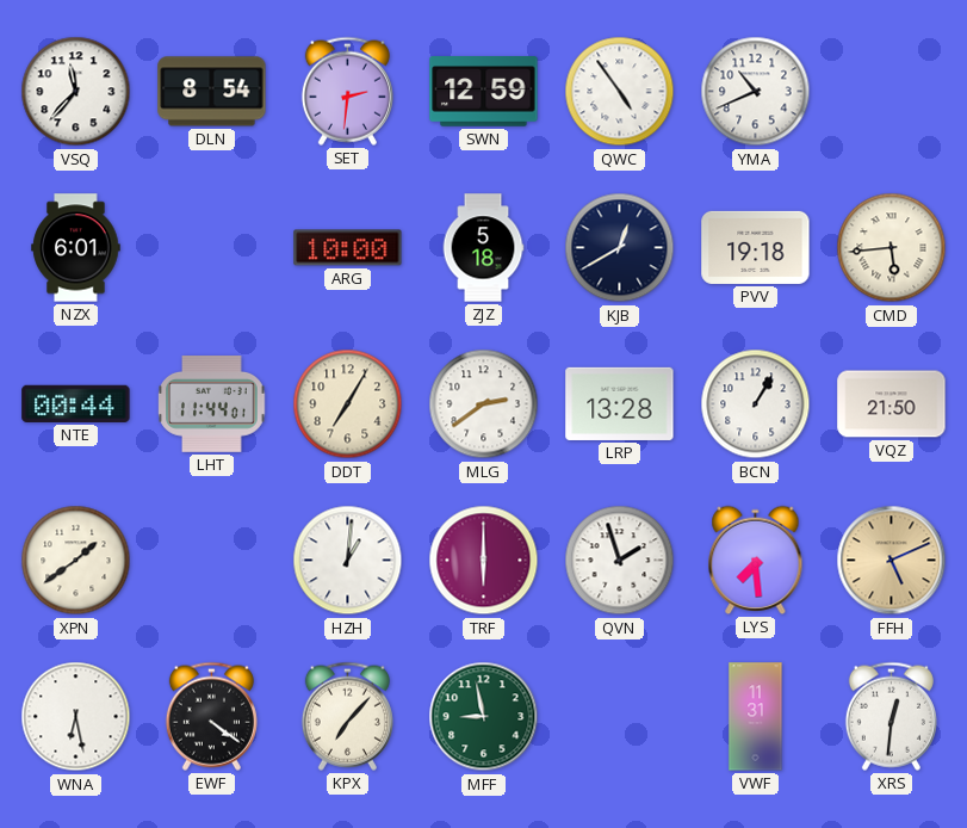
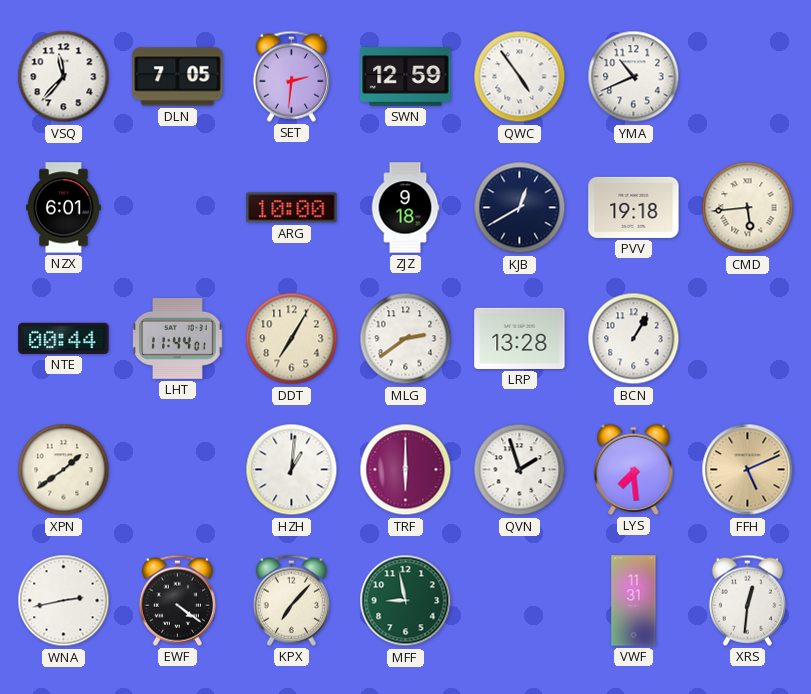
DLN: 8:54 -> 7:05 (178, 77)
ZJZ: 5:18 -> 9:18 (405, 208)
VQZ: 21:50 -> none (892, 404)
WNA: 6:28 -> 2:43 (64, 601)
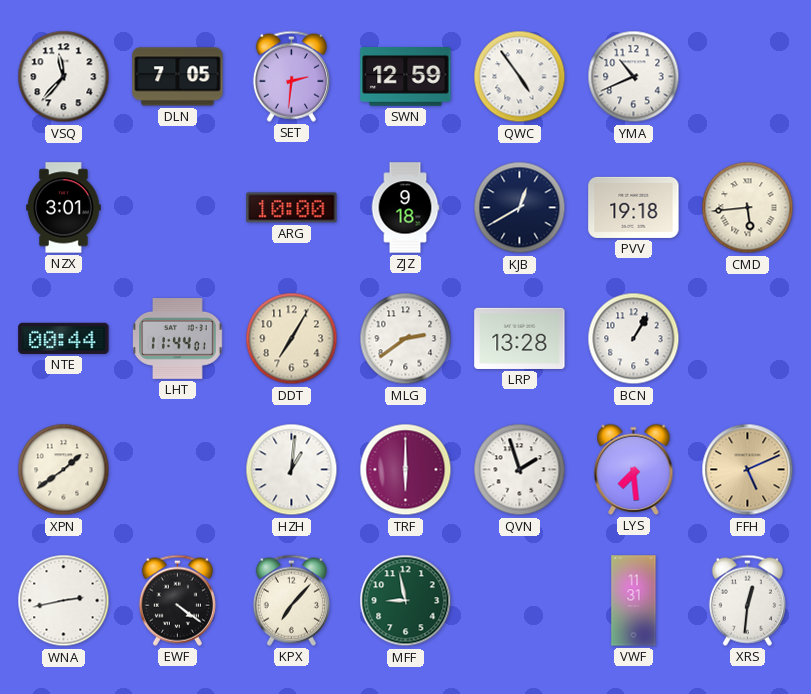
NZX: 6:01 -> 3:01 (64, 208)
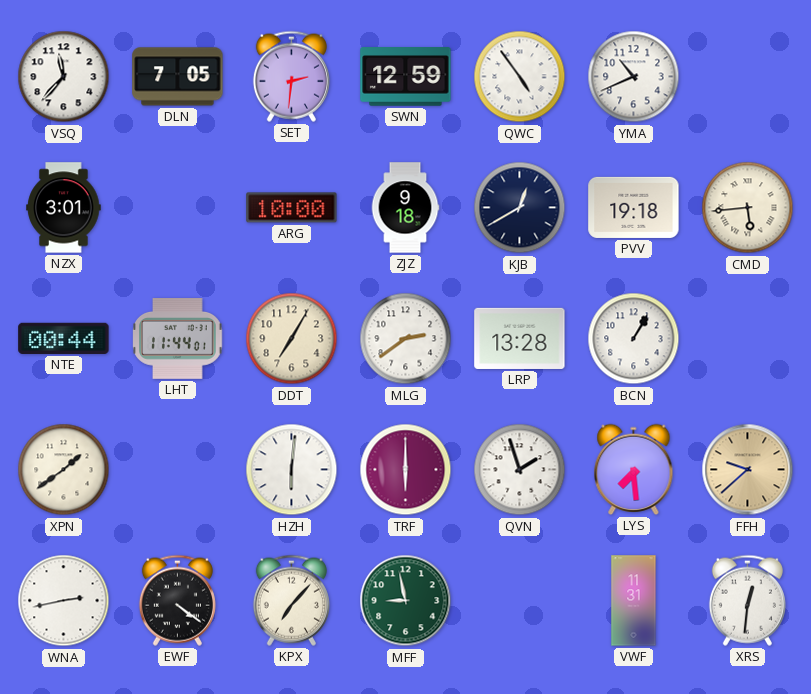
HZH: 1:01 -> 6:01 (292, 470)
FFH: 5:11 -> 9:38 (748, 470)
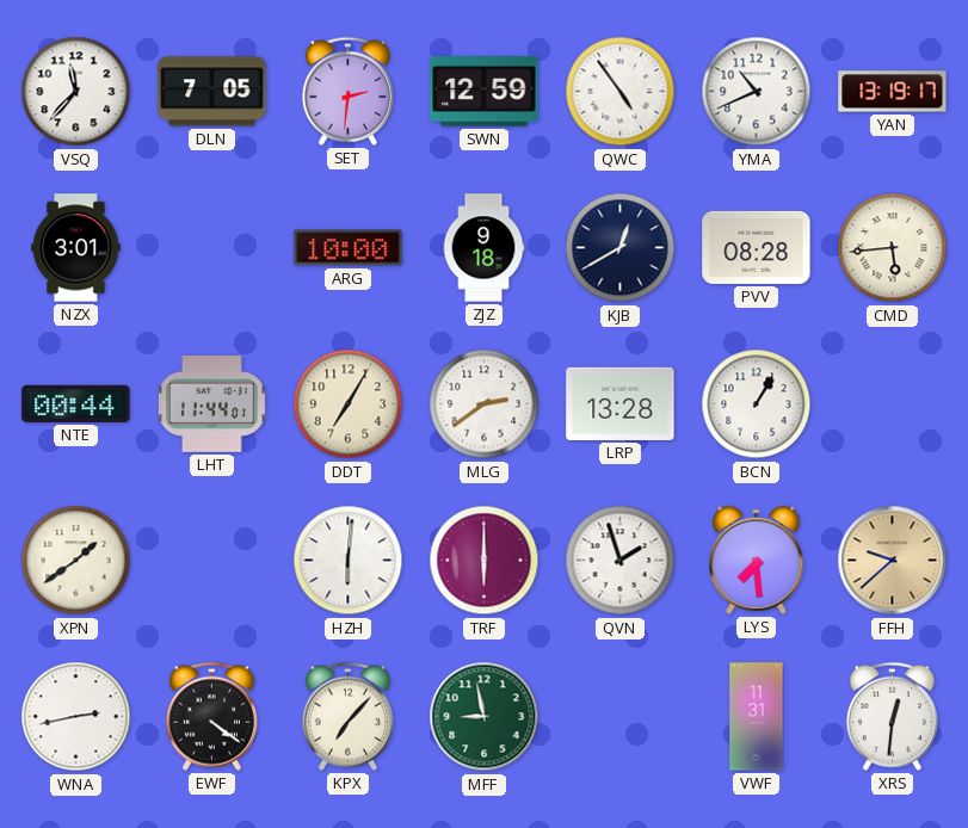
YAN: none -> 13:19 (893, 92)
PVV: 19:18 -> 08:28 (757, 247)
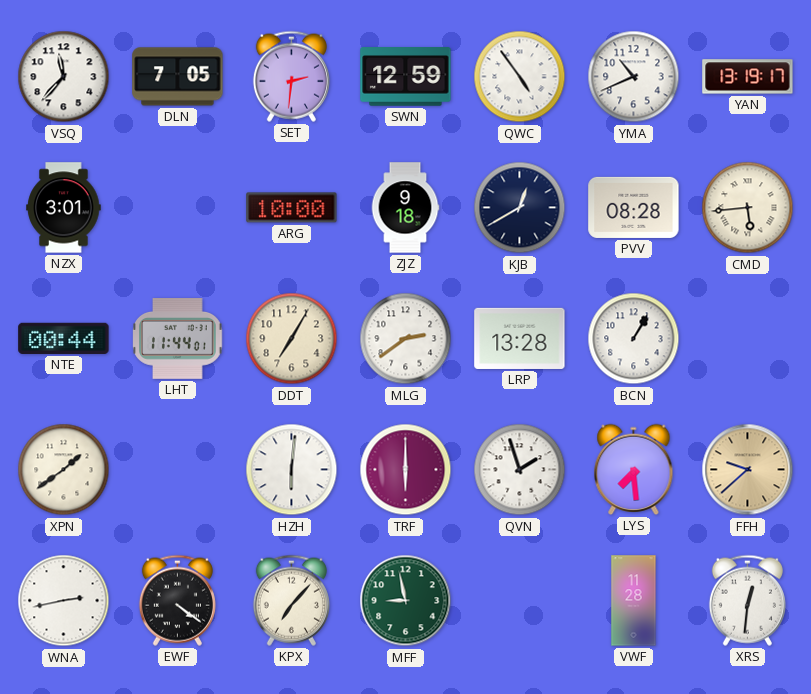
VWF: 11:31 -> 11:28 (634, 601)
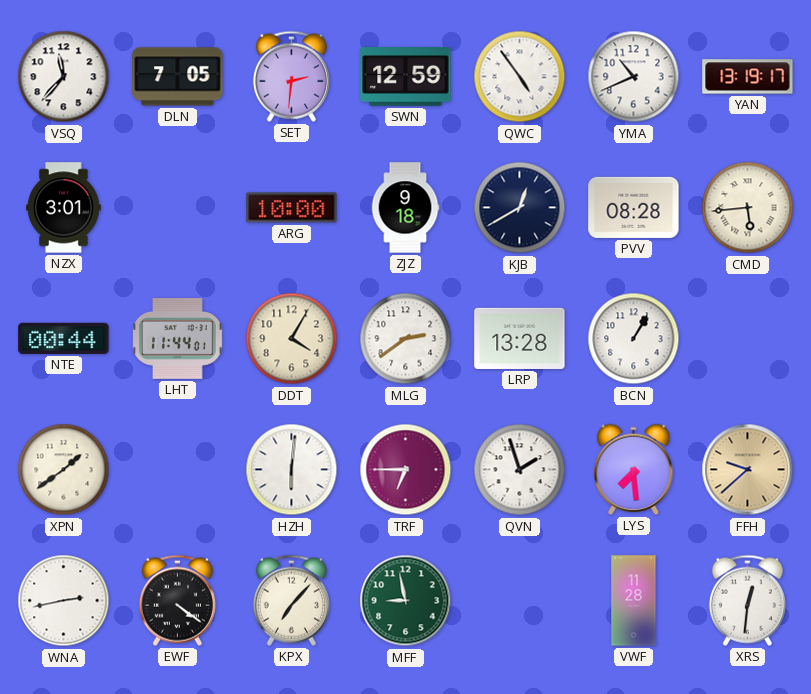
DDT: 7:05 -> 4:05 (292, 339)
TRF: 6:00 -> 6:45 (406, 470)
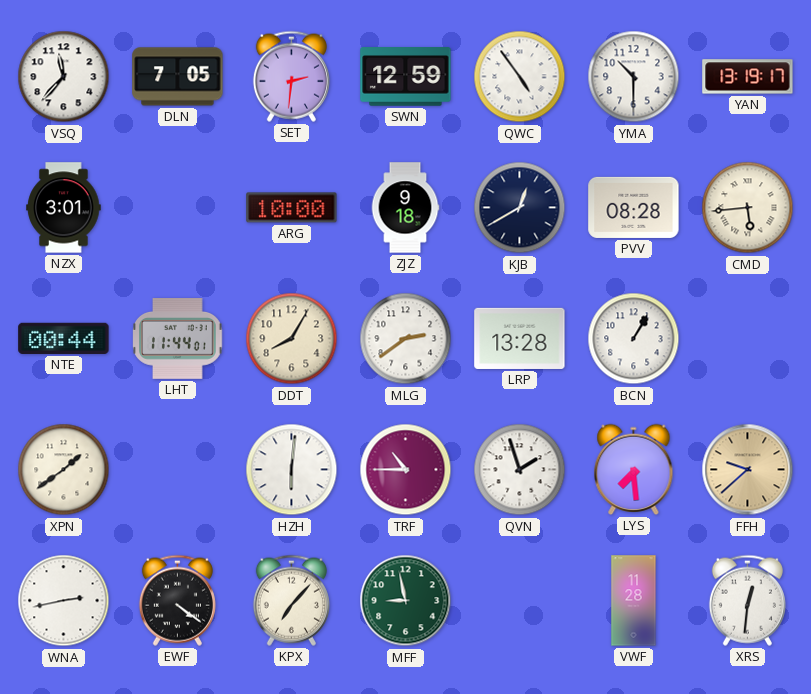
YMA: 10:41 -> 10:30 (634, 77)
DDT: 4:05 -> 8:05 (292, 339)
TRF: 6:45 -> 10:45 (406, 470)
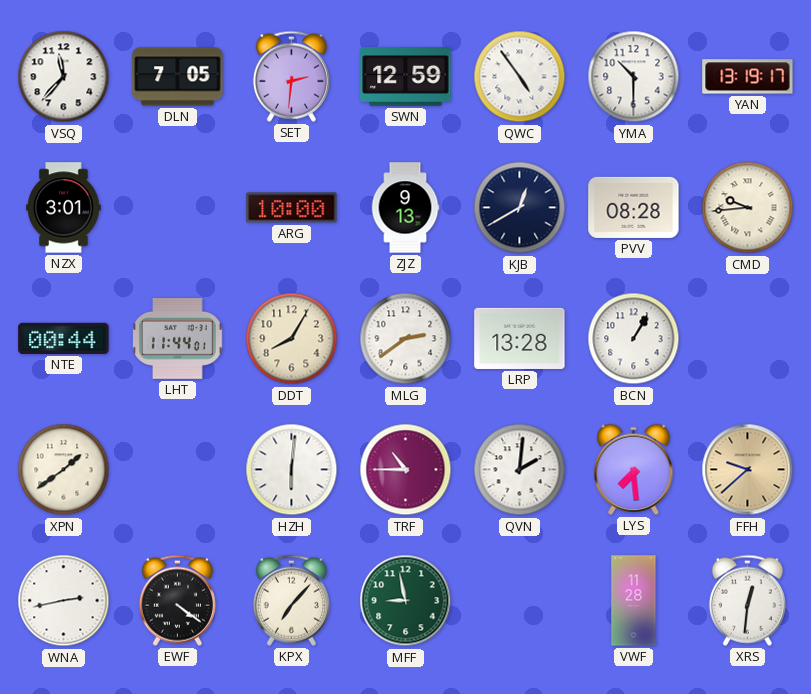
ZJZ: 9:18 -> 9:13 (405, 208)
CMD: 5:44 -> 9:44 (748, 208)
QVN: 1:57 -> 2:01 (520, 470)
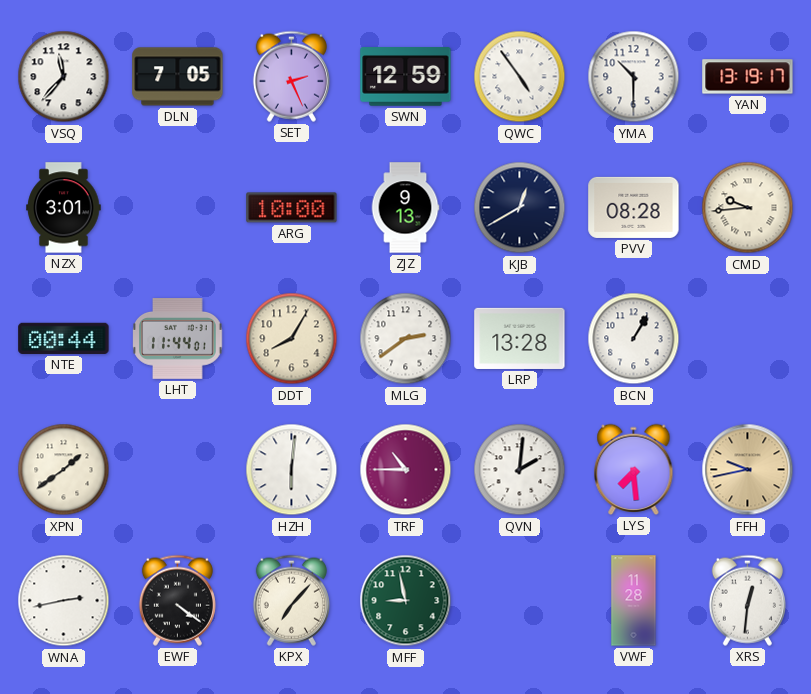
SET: 2:31 -> 2:26 (291, 76)
FFH: 9:38 -> 9:43 (748, 470)
